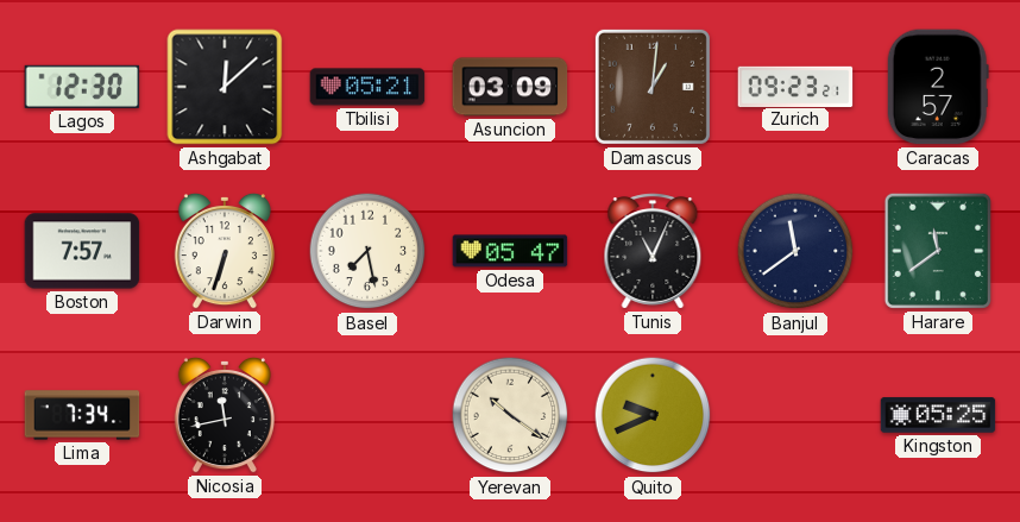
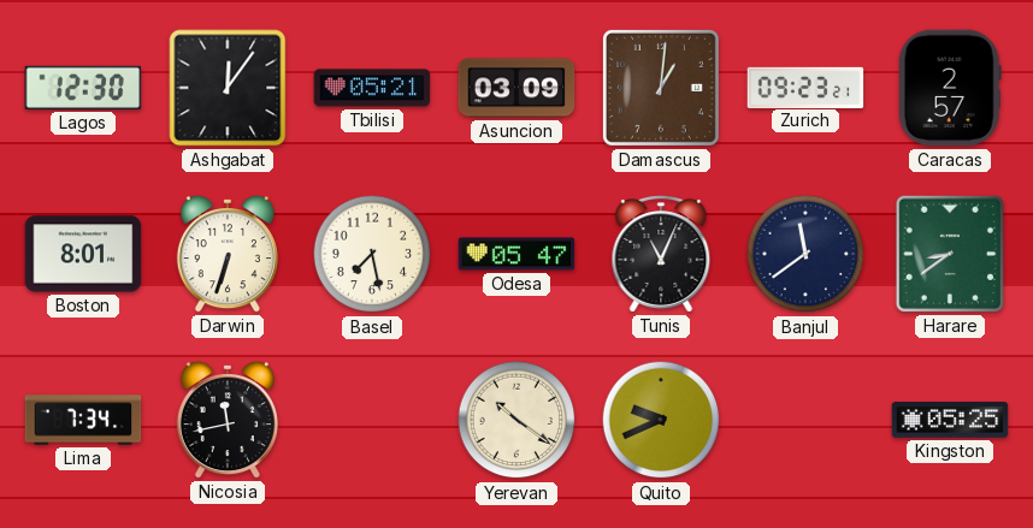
Ashgabat: 12:08 -> 12:06 (228, 88)
Boston: 7:57 -> 8:01 (83, 254)
Harare: 11:39 -> 8:39 (950, 254)
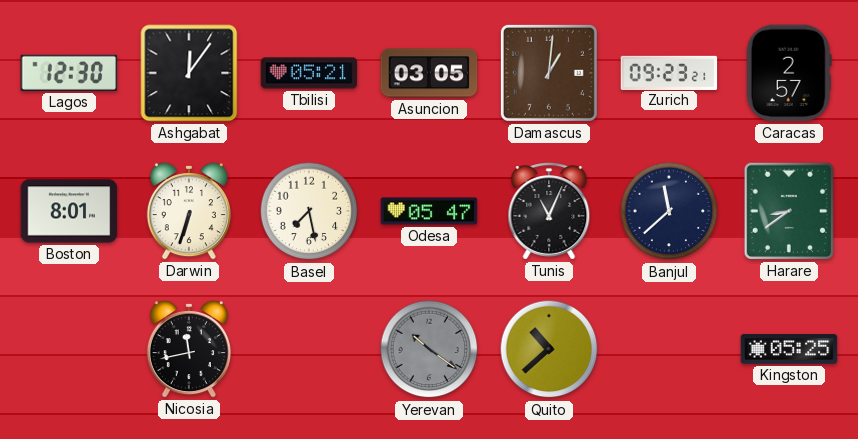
Asuncion: 03:09 -> 03:05 (429, 73)
Banjul: 11:39 -> 11:38 (669, 211)
Lima: 7:34 -> none (83, 420)
Yerevan dial: cream -> grey (429, 349)
Quito: 9:41 -> 10:38 (549, 349)
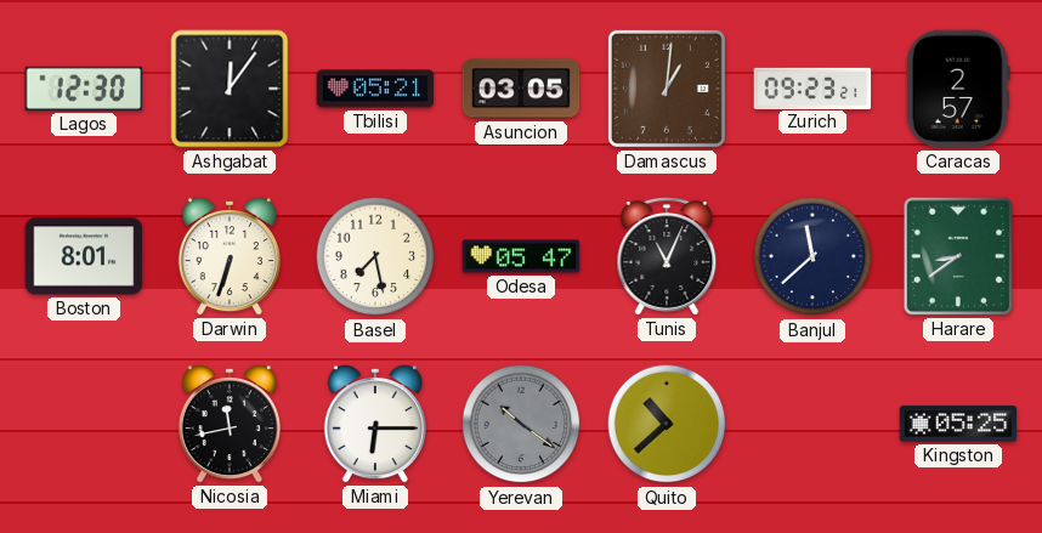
Miami: none -> 6:15 (375, 424)
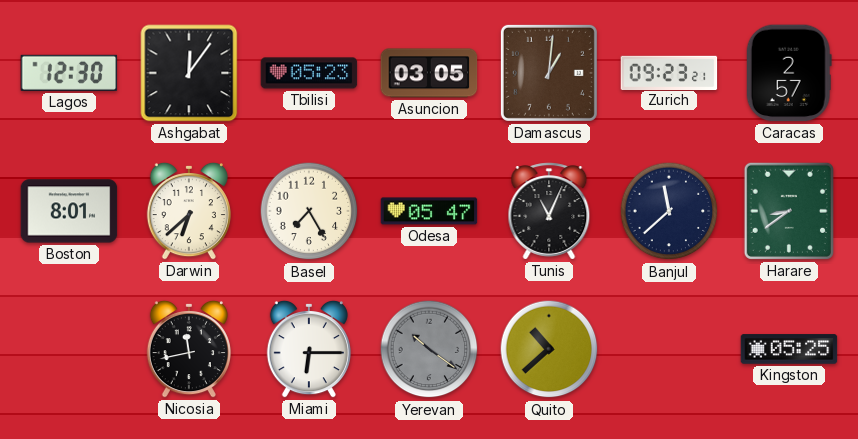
Tbilisi: 05:21 -> 05:23 (309, 73)
Darwin: 6:33 -> 6:38 (189, 211)
Basel: 7:28 -> 7:25 (309, 211)
